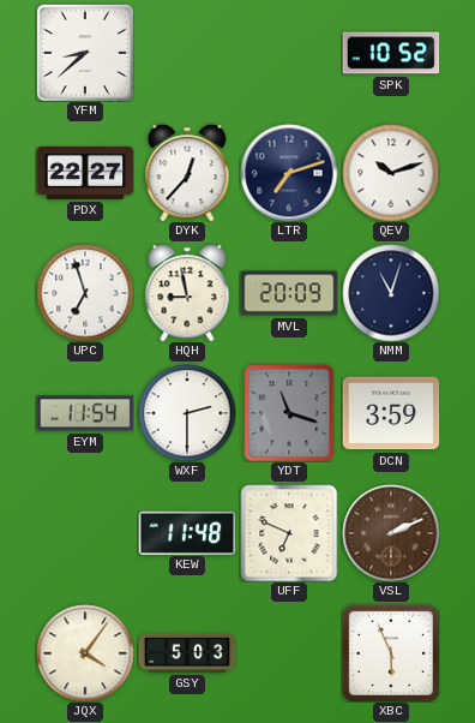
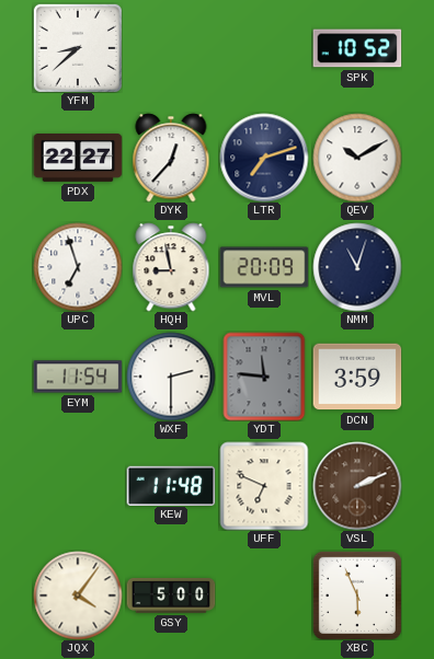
QEV: 10:12 -> 10:10 (357, 158)
YDT: 11:18 -> 11:46 (264, 377)
GSY: 5:03 -> 5:00 (171, 596)
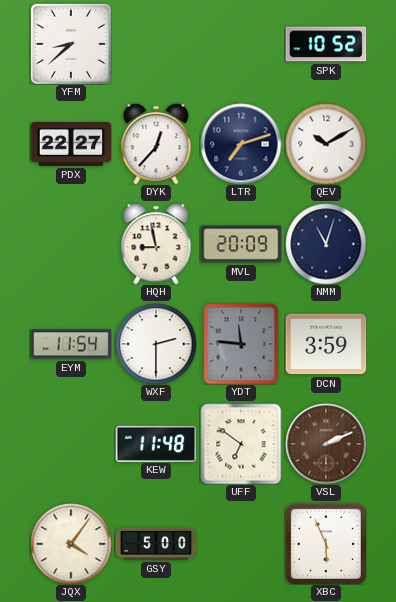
UPC: 6:57 -> none (78, 267)
UFF: 6:49 -> 6:51 (241, 444)
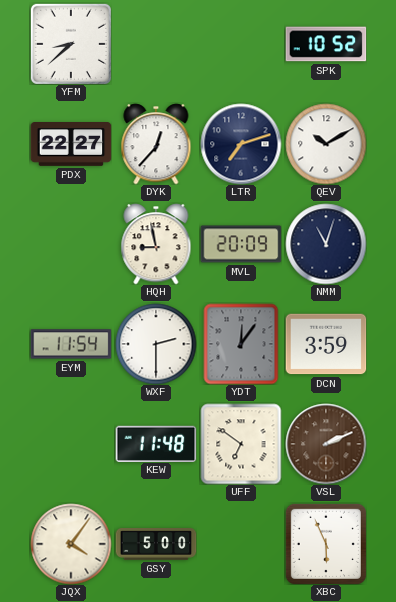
YDT: 11:46 -> 12:06 (241, 344)
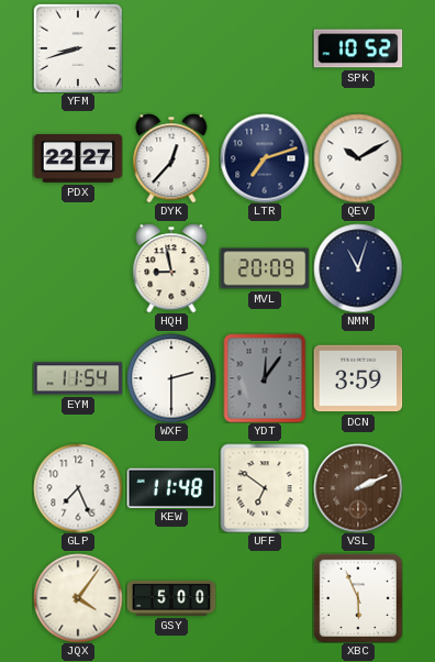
YFM: 8:38 -> 8:42 (78, 48)
GLP: none -> 7:26 (78, 488)
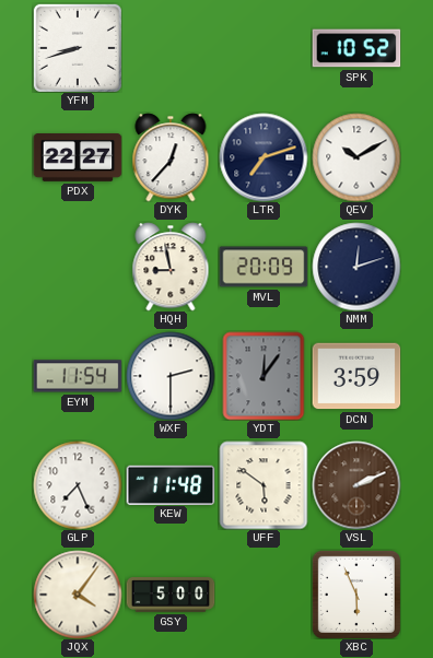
NMM: 11:03 -> 12:12 (356, 267)
UFF: 6:51 -> 5:51 (264, 485)
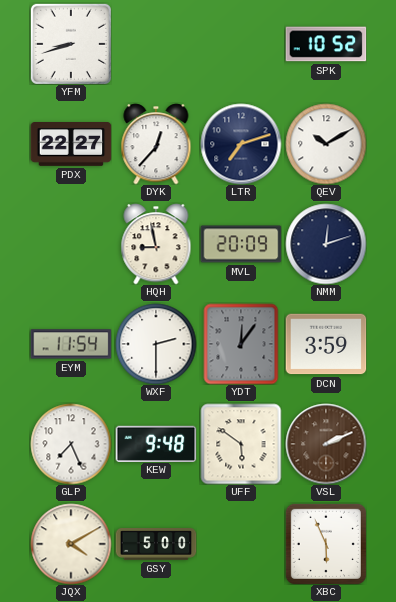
KEW: 11:48 -> 9:48 (156, 443)
JQX: 4:06 -> 4:10 (71, 544)
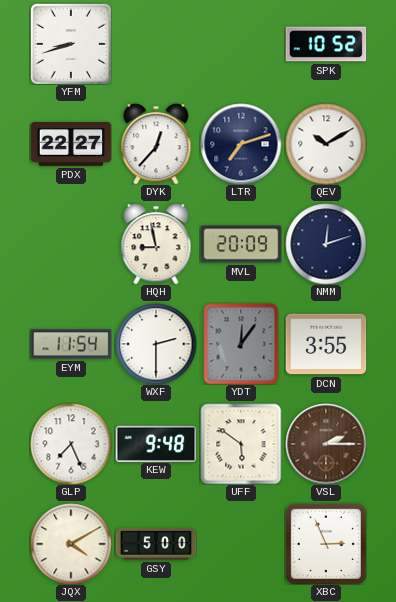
DCN: 3:59 -> 3:55 (326, 344)
VSL: 2:11 -> 2:15 (326, 444)
XBC: 5:56 -> 2:56 (326, 544)
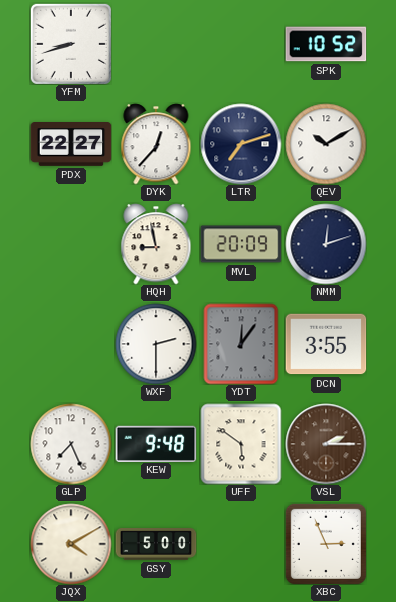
EYM: 11:54 -> none (71, 344)
